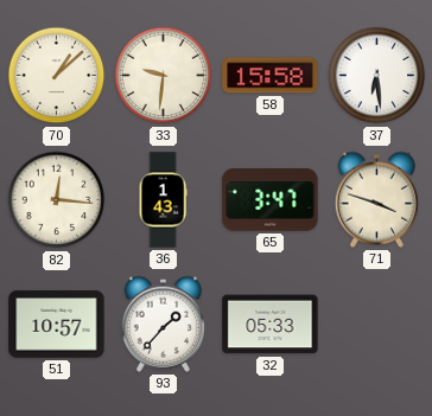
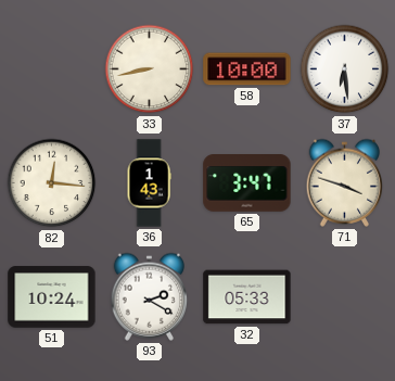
70: 1:08 -> none (57, 76)
33: 9:31 -> 8:43 (150, 69)
58: 15:58 -> 10:00 (247, 69)
51: 10:57 -> 10:24 (52, 297)
93: 1:37 -> 2:20 (150, 296)
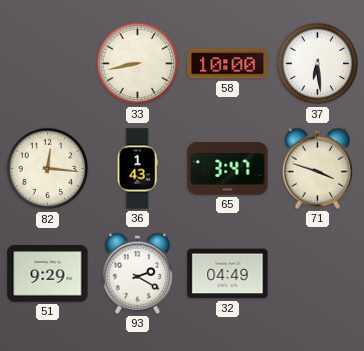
51: 10:24 -> 9:29 (48, 274)
32: 05:33 -> 04:49 (228, 274)
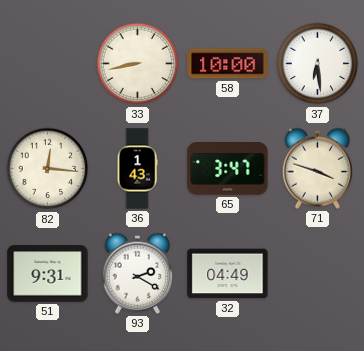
51: 9:29 -> 9:31 (48, 274)
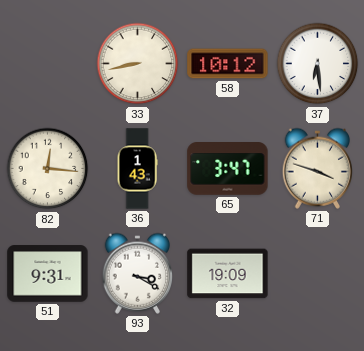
58: 10:00 -> 10:12 (228, 64)
93: 2:20 -> 3:20 (138, 273)
32: 04:49 -> 19:09 (228, 274)
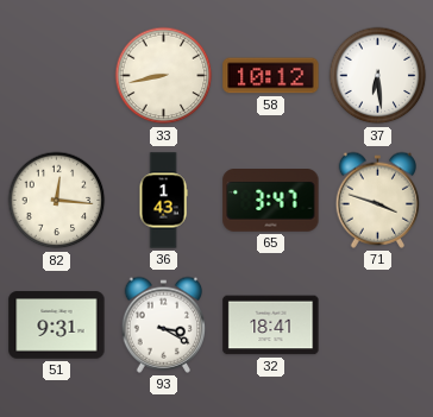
32: 19:09 -> 18:41 (271, 326)
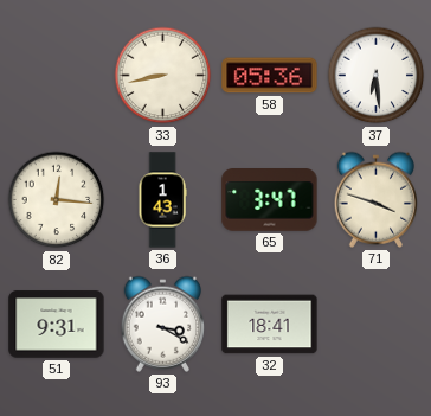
58: 10:12 -> 05:36 (270, 76)
